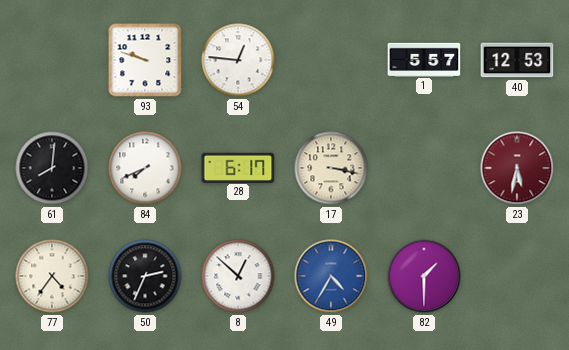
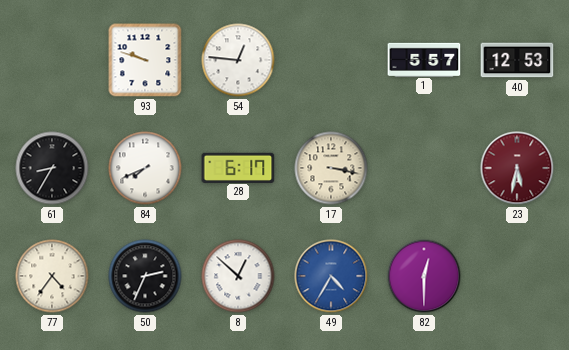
61: 8:01 -> 8:35 (52, 168)
82: 1:30 -> 12:30 (424, 276)
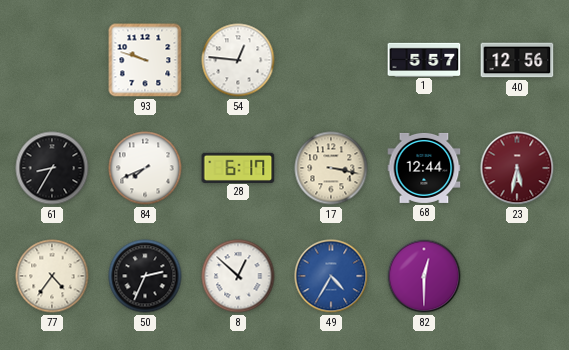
40: 12:53 -> 12:56 (517, 60)
68: none -> 12:44 (424, 168)
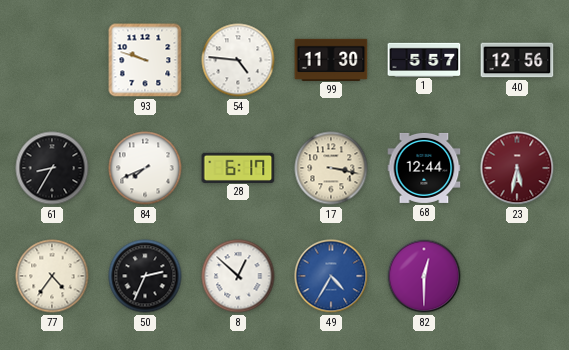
54: 12:46 -> 4:46 (238, 60)
99: none -> 11:30 (331, 59)
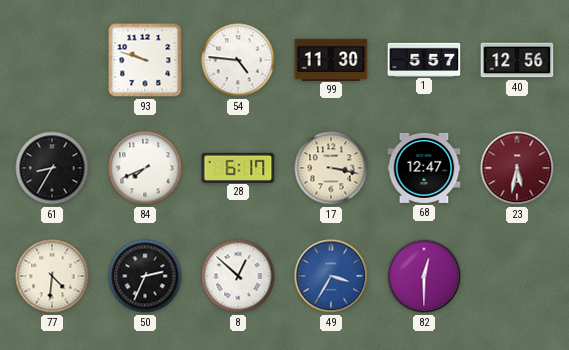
68: 12:44 -> 12:47 (424, 168)
77: 4:36 -> 4:31 (52, 276)
49: 4:35 -> 3:35 (331, 276)
